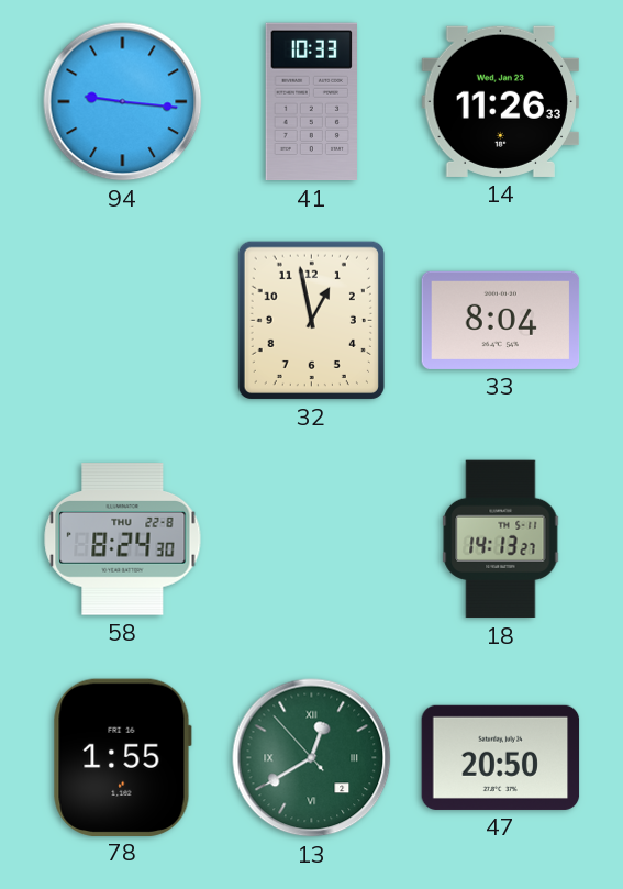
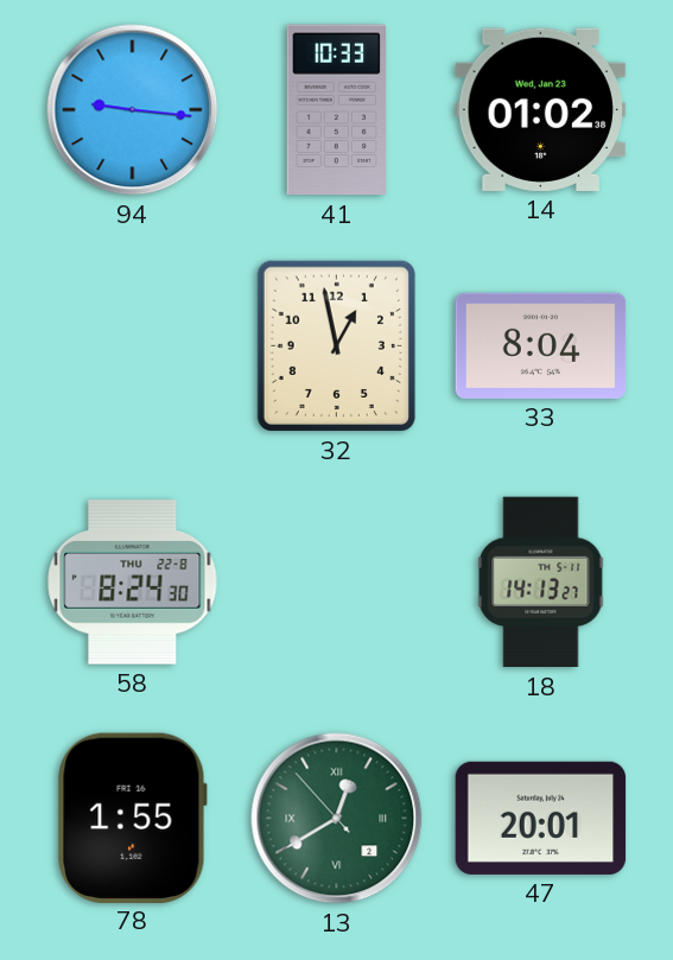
14: 11:26 -> 01:02 (540, 109)
47: 20:50 -> 20:01 (541, 818)
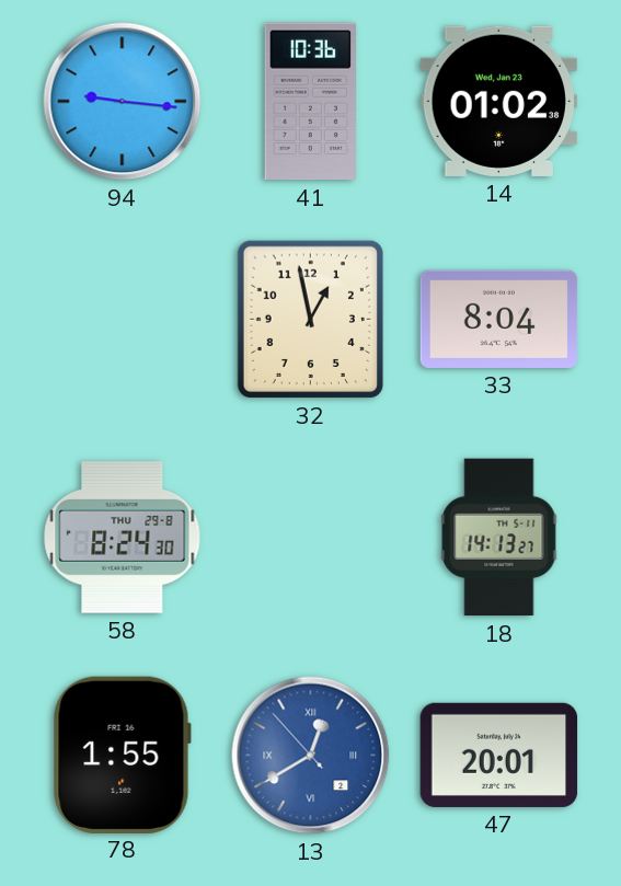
41: 10:33 -> 10:36 (310, 102)
58 date: THU 22-8 -> THU 29-8 (123, 538)
13 dial: green -> blue (311, 756)
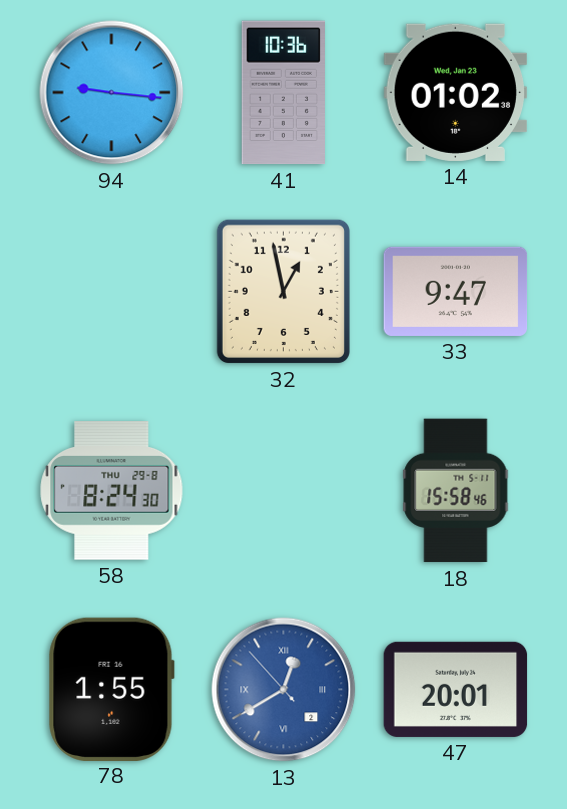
33: 8:04 -> 9:47 (456, 291)
18: 14:13 -> 15:58 (456, 491)
